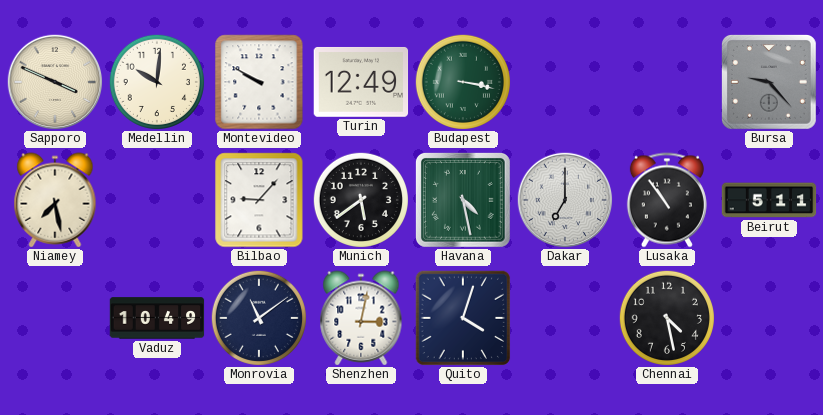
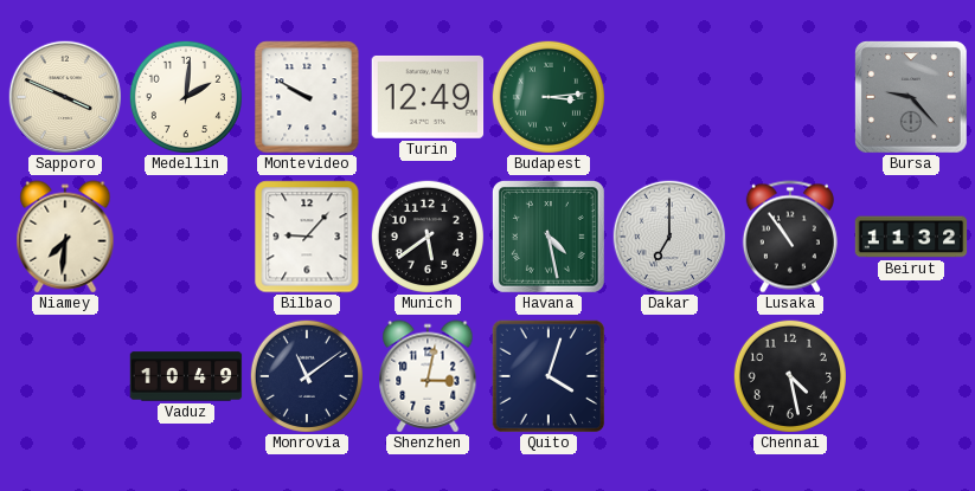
Medellin: 10:01 -> 2:01 (186, 97)
Budapest: 3:17 -> 3:14 (549, 97)
Niamey: 7:28 -> 7:31 (65, 237)
Beirut: 5:11 -> 11:32 (911, 237)
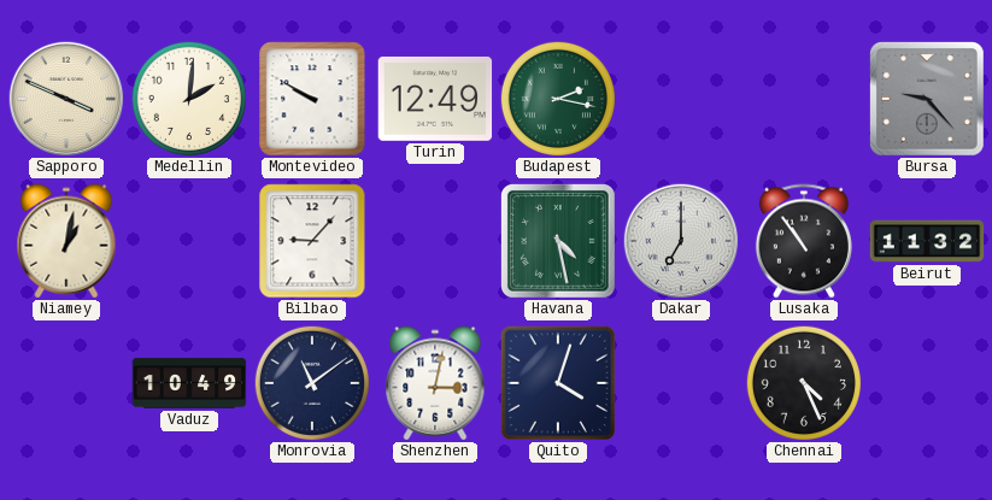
Budapest: 3:14 -> 2:17 (558, 99)
Niamey: 7:31 -> 1:02 (66, 241)
Munich: 5:39 -> none (428, 237)
Chennai: 4:28 -> 4:26 (804, 383)
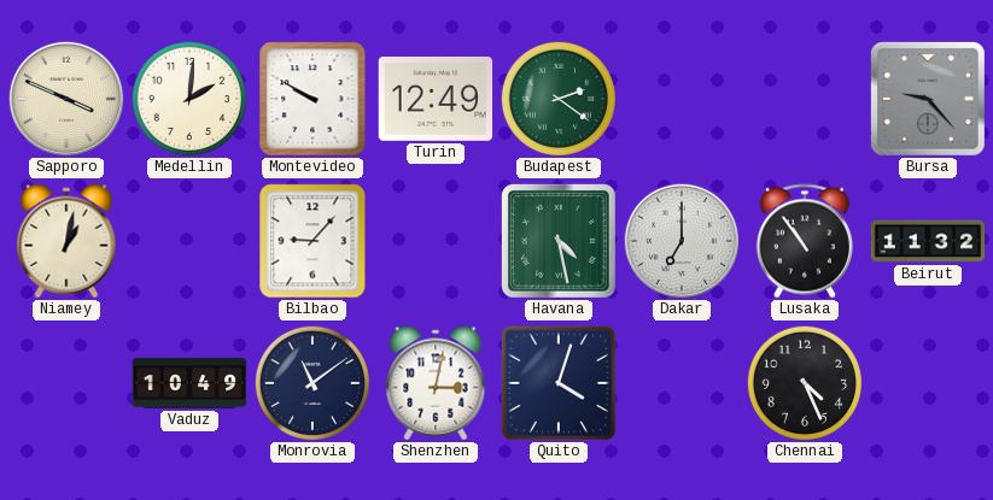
Budapest: 2:17 -> 2:21 (559, 99)
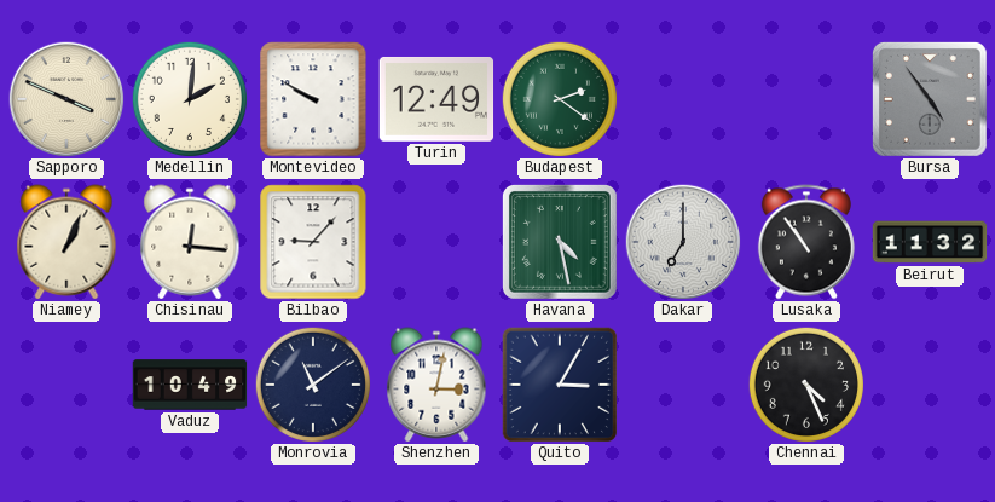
Bursa: 9:23 -> 4:54 (930, 99)
Niamey: 1:02 -> 1:04 (66, 242)
Chisinau: none -> 12:16 (190, 242)
Quito: 4:03 -> 3:05 (560, 385)
